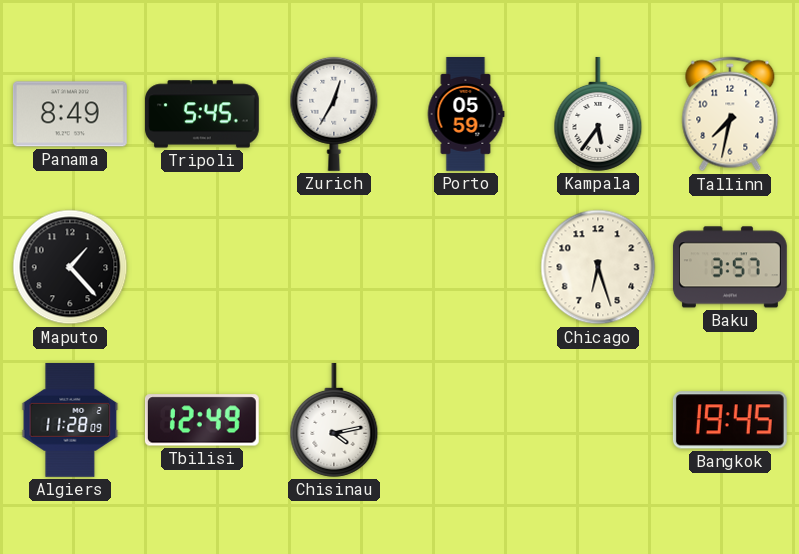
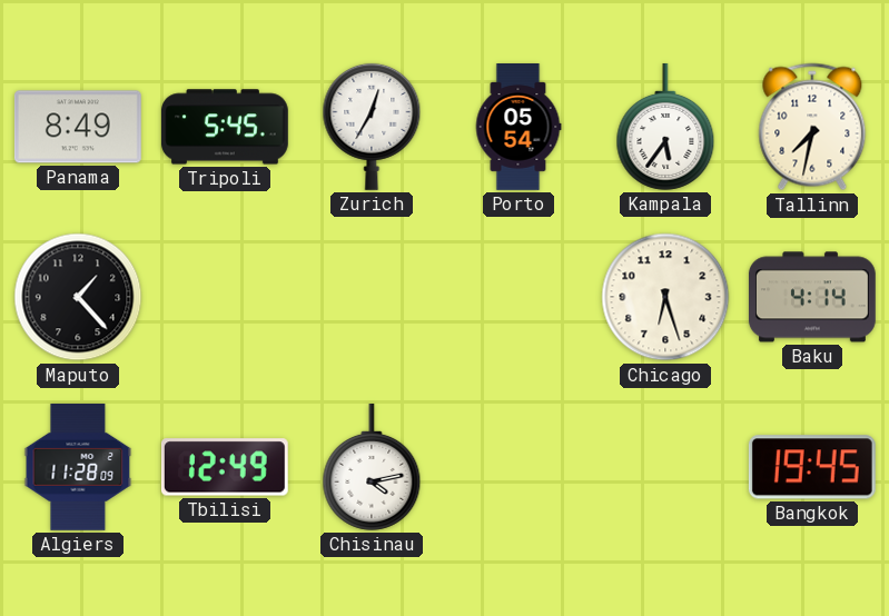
Porto: 05:59 -> 05:54 (518, 128)
Baku: 3:57 -> 4:14 (812, 297)
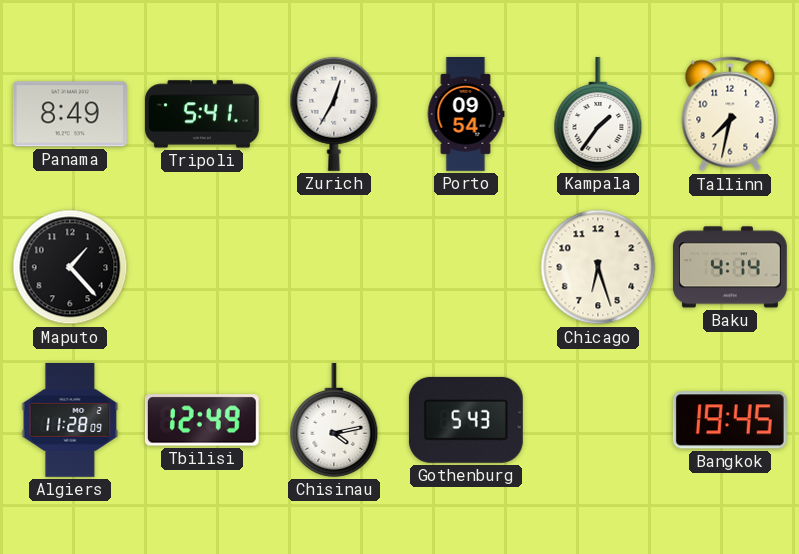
Tripoli: 5:45 -> 5:41 (202, 114)
Porto: 05:54 -> 09:54 (466, 115)
Kampala: 5:36 -> 1:36 (598, 114)
Gothenburg: none -> 5:43 (466, 420)
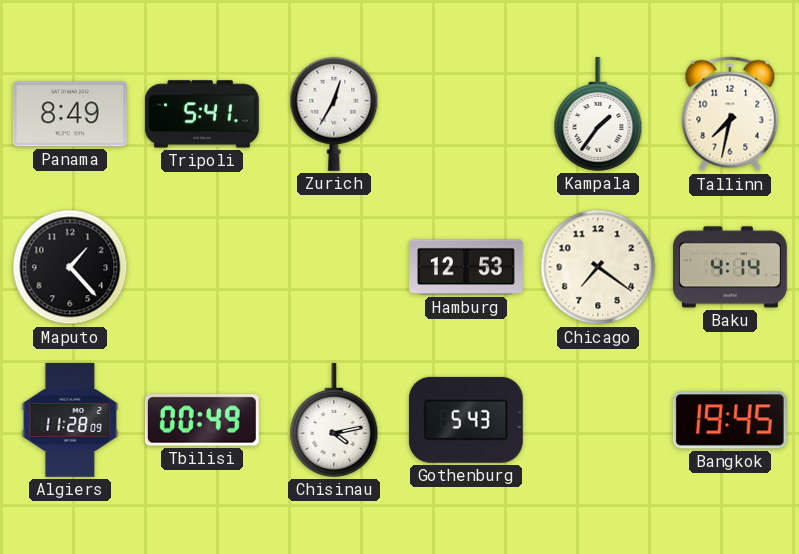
Porto: 09:54 -> none (466, 115)
Hamburg: none -> 12:53 (467, 267)
Chicago: 6:27 -> 7:21 (598, 267)
Tbilisi: 12:49 -> 00:49 (202, 420)
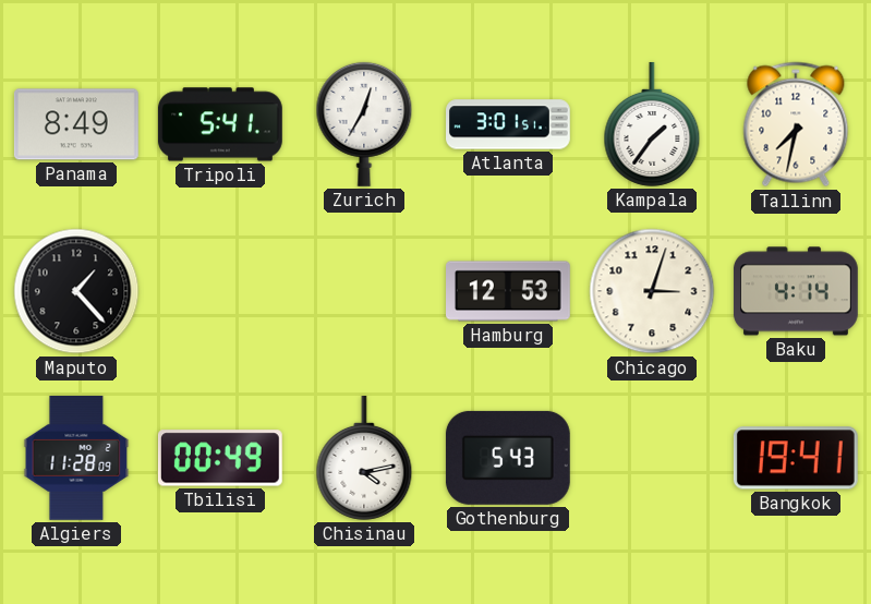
Atlanta: none -> 3:01 (509, 124)
Chicago: 7:21 -> 3:03 (652, 291)
Bangkok: 19:45 -> 19:41 (796, 458)
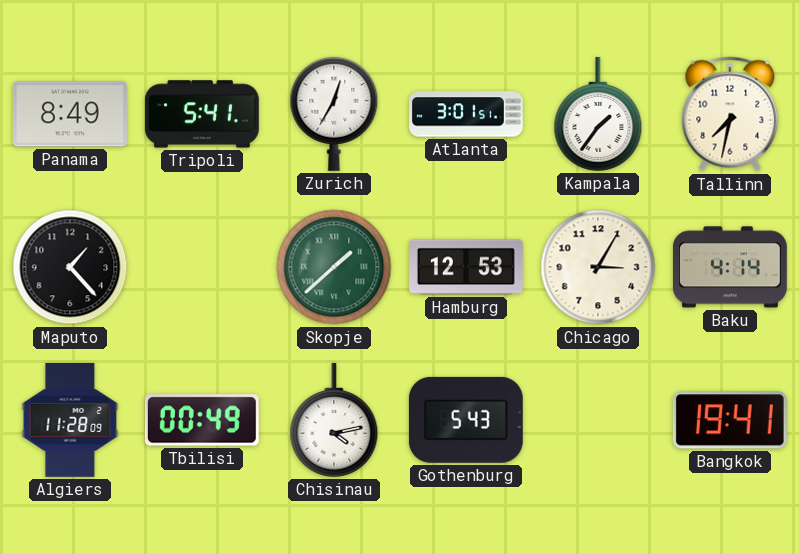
Skopje: none -> 1:38 (334, 267)
Chicago: 3:03 -> 3:05 (598, 267)
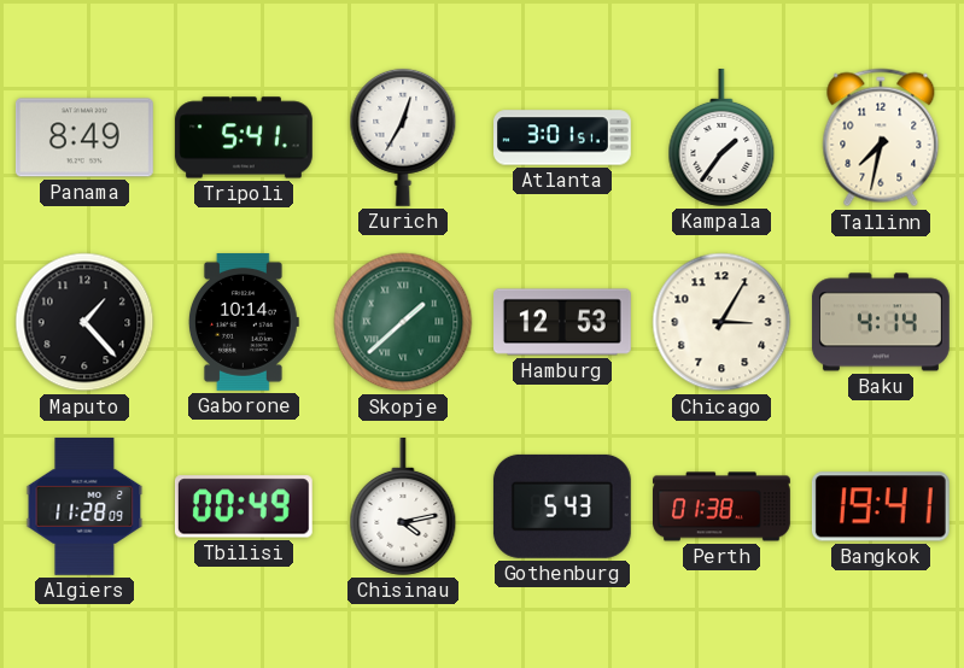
Gaborone: none -> 10:14 (244, 323)
Perth: none -> 01:38 (723, 506)
